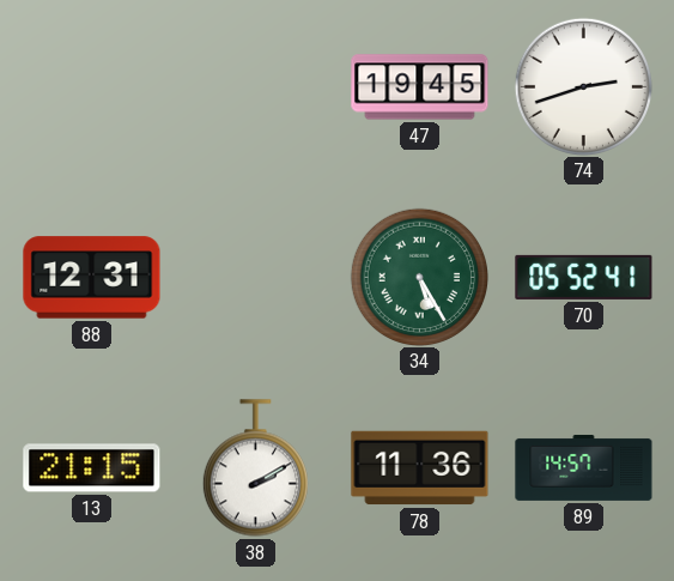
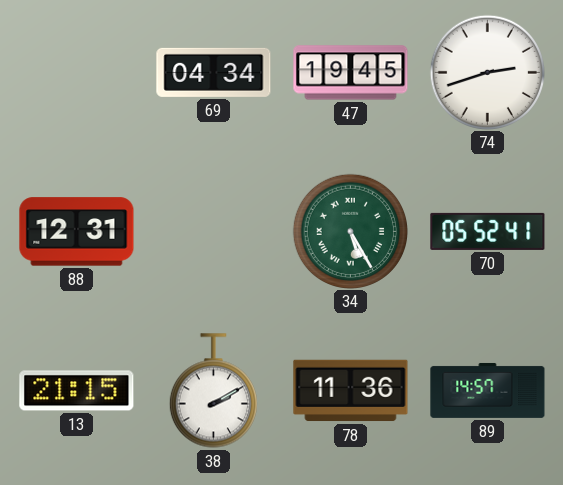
69: none -> 04:34 (214, 72)
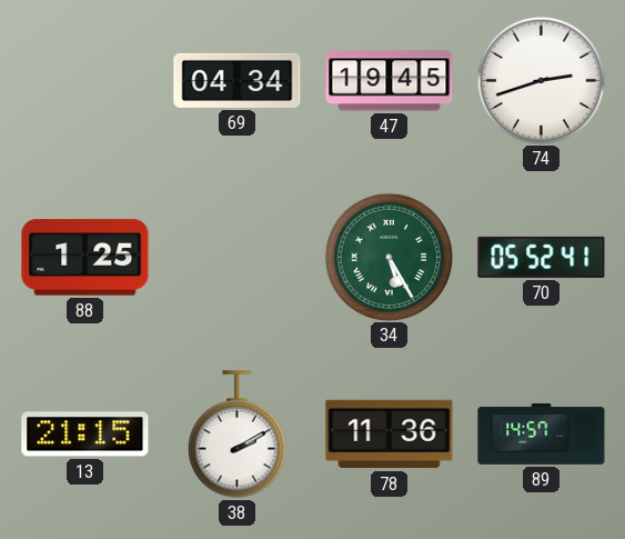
88: 12:31 -> 1:25 (85, 258)
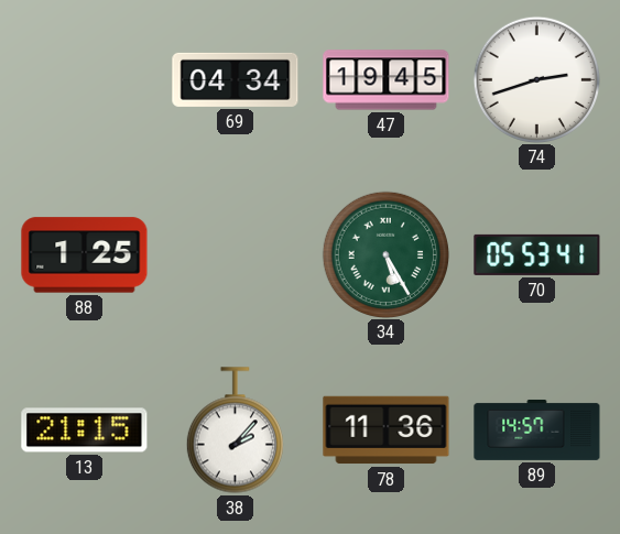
70: 05:52 -> 05:53 (537, 254)
38: 2:10 -> 2:07 (235, 431)
